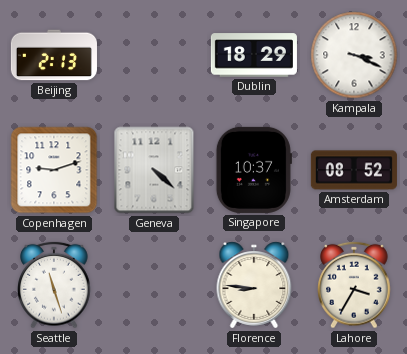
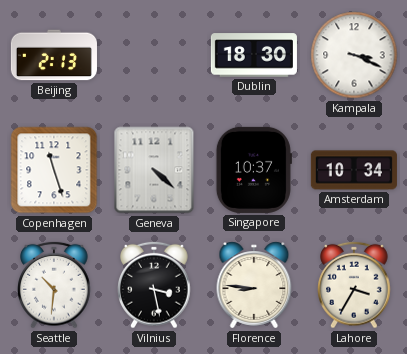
Dublin: 18:29 -> 18:30 (254, 55)
Copenhagen: 9:12 -> 11:27 (54, 170)
Amsterdam: 08:52 -> 10:34 (354, 170)
Seattle: 11:27 -> 10:31 (54, 285)
Vilnius: none -> 3:28 (154, 285)
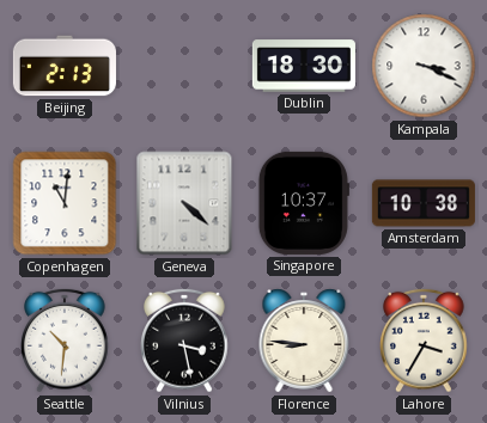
Copenhagen: 11:27 -> 11:01 (65, 203)
Amsterdam: 10:34 -> 10:38 (424, 203)
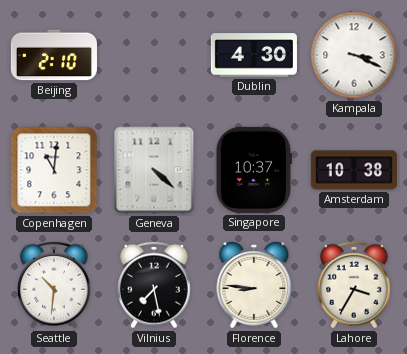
Beijing: 2:13 -> 2:10 (54, 55)
Dublin: 18:30 -> 4:30 (254, 55)
Vilnius: 3:28 -> 7:28 (154, 285)
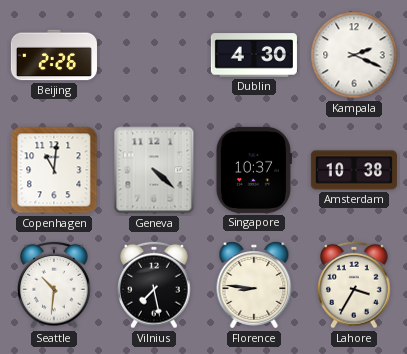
Beijing: 2:10 -> 2:26 (54, 55)
Kampala: 3:19 -> 2:19 (354, 55)
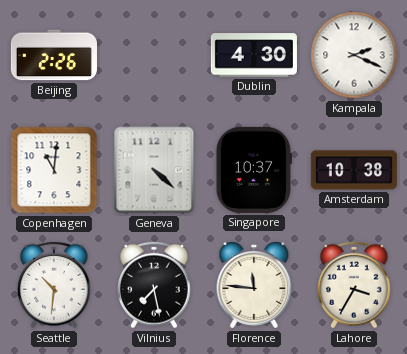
Florence: 8:46 -> 11:46 (254, 285)
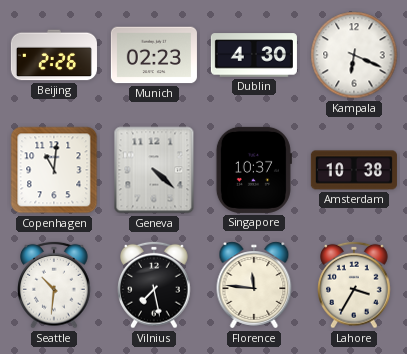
Munich: none -> 02:23 (154, 55)
Kampala: 2:19 -> 6:19 (354, 55)
